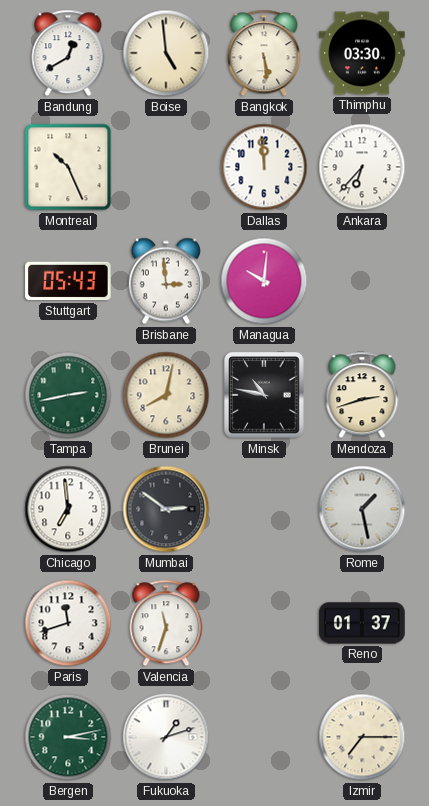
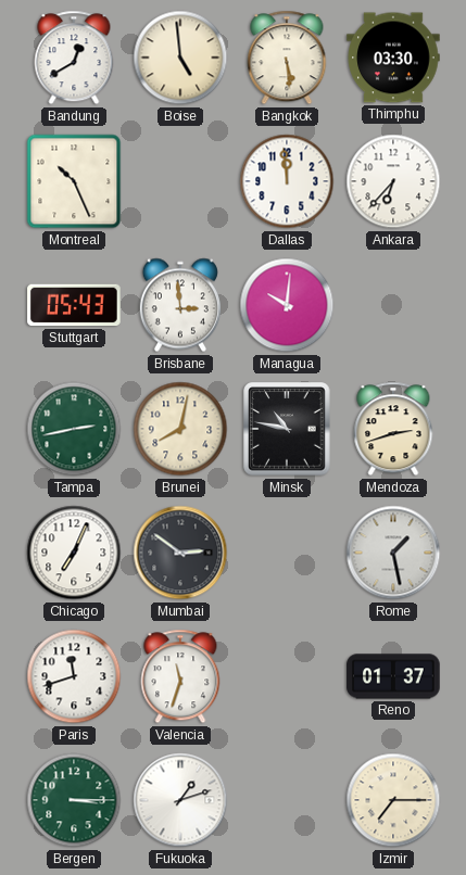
Chicago: 6:59 -> 7:04 (74, 553)
Bergen: 3:13 -> 3:15 (74, 800)
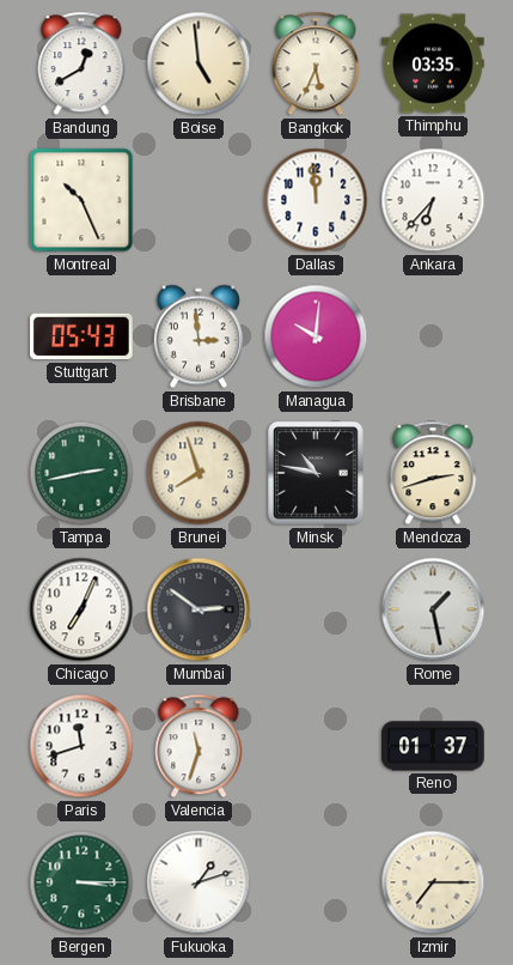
Bangkok: 5:29 -> 5:34 (316, 63)
Thimphu: 03:30 -> 03:35 (433, 63)
Brunei: 8:02 -> 7:57 (199, 473)
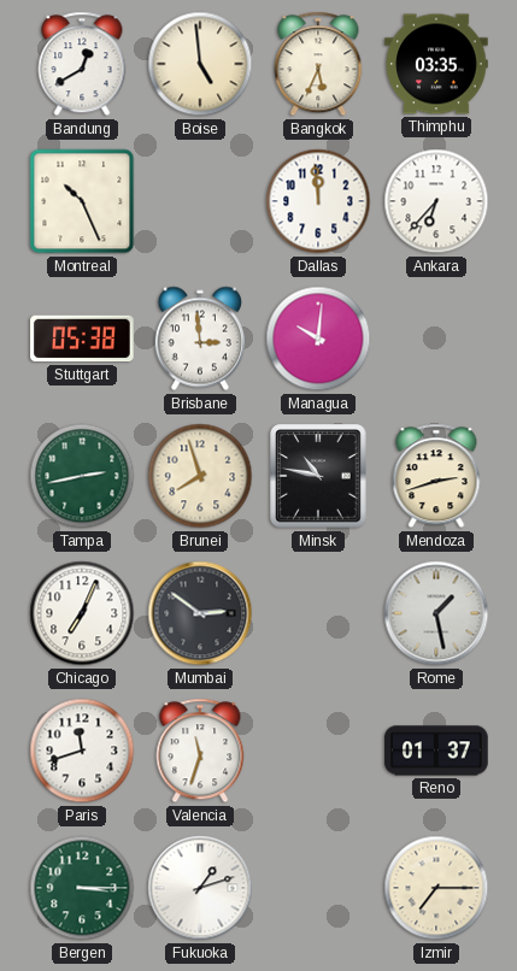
Stuttgart: 05:43 -> 05:38 (82, 339)
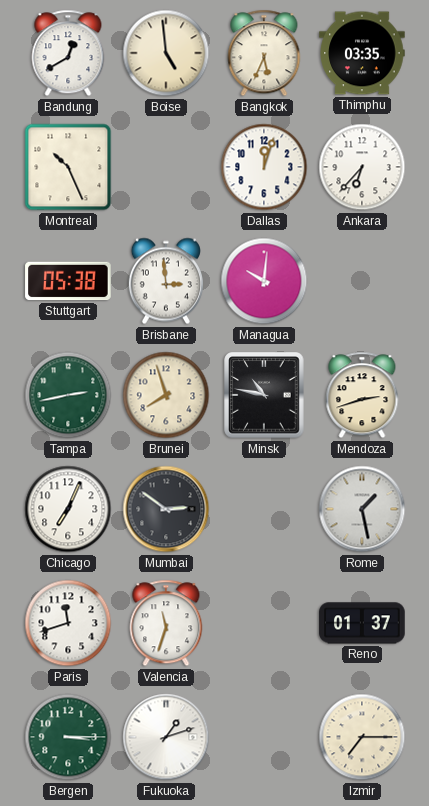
Dallas: 11:59 -> 12:03 (264, 167)
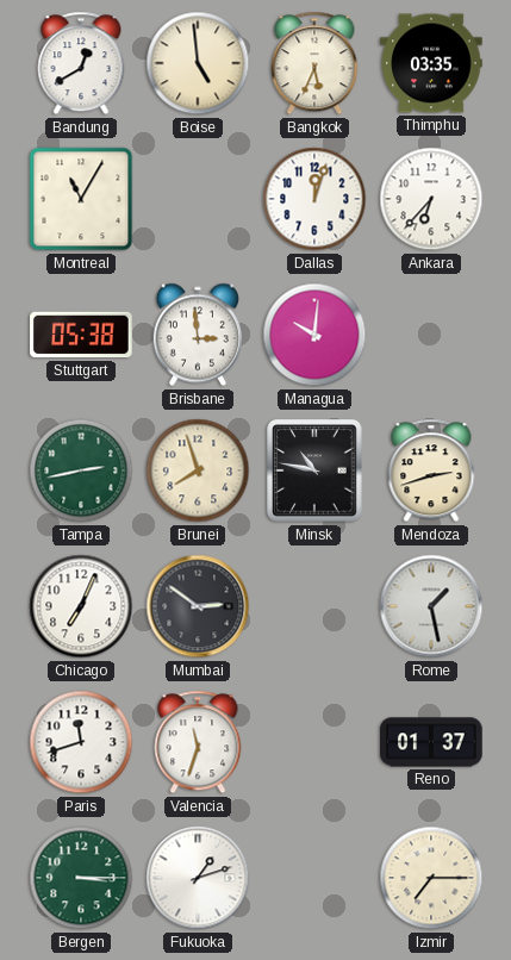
Montreal: 10:26 -> 11:05 (81, 199)
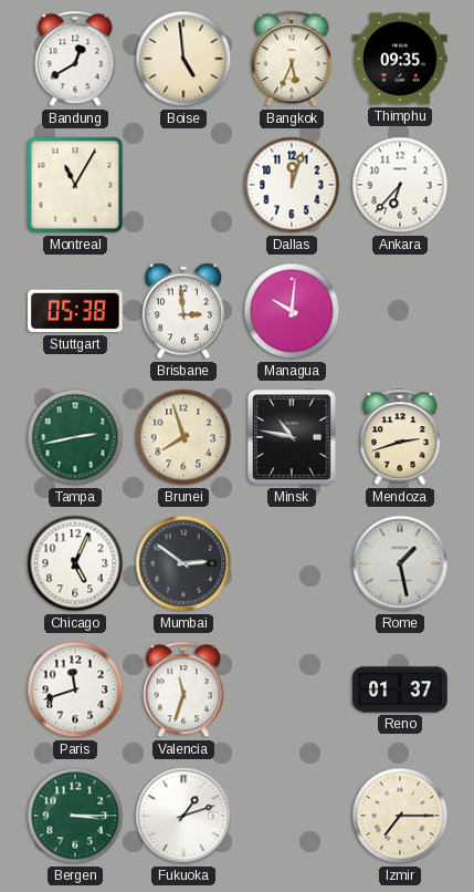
Thimphu: 03:35 -> 09:35 (400, 59)
Chicago: 7:04 -> 5:04 (75, 563)
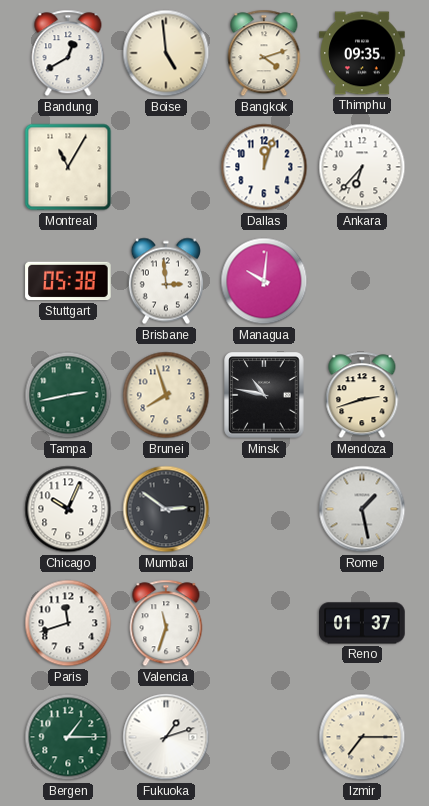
Bangkok: 5:34 -> 4:12 (264, 53)
Chicago: 5:04 -> 10:04 (68, 509)
Bergen: 3:15 -> 1:15 (68, 737)
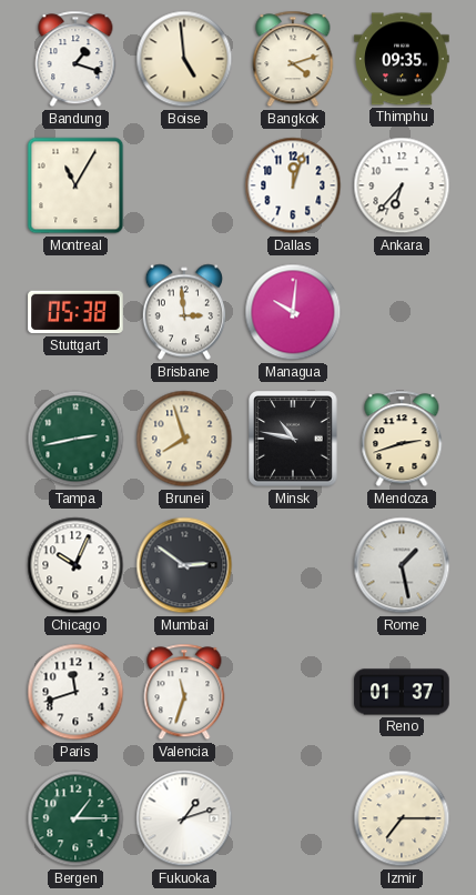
Bandung: 12:40 -> 1:18 (75, 59)
